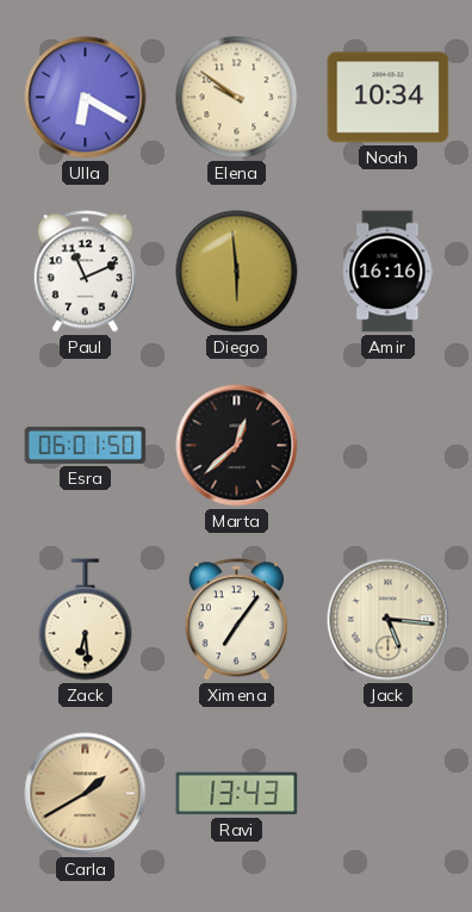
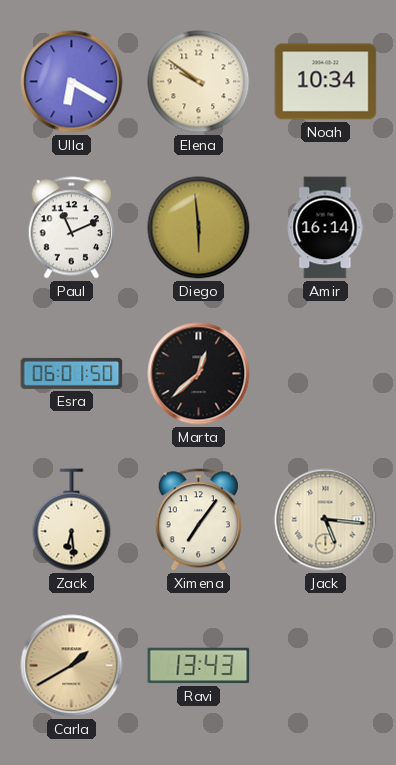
Amir: 16:16 -> 16:14 (325, 228)
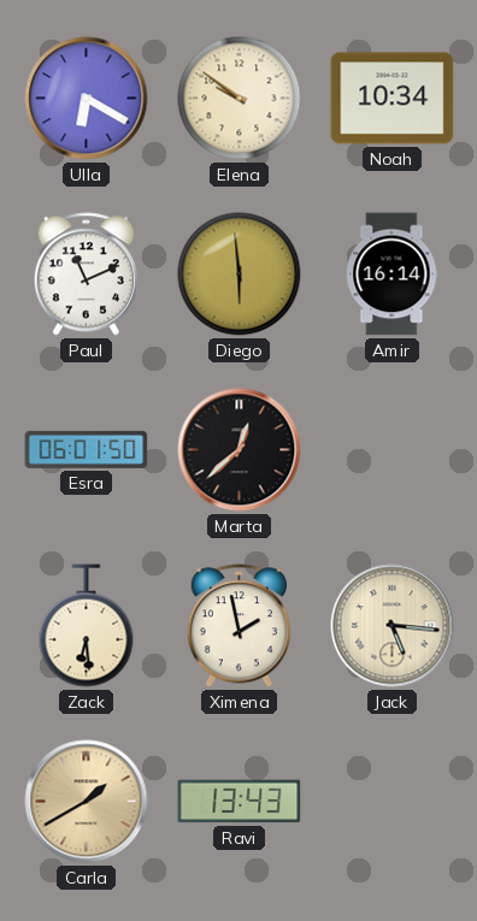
Ximena: 7:06 -> 1:58 (238, 626)
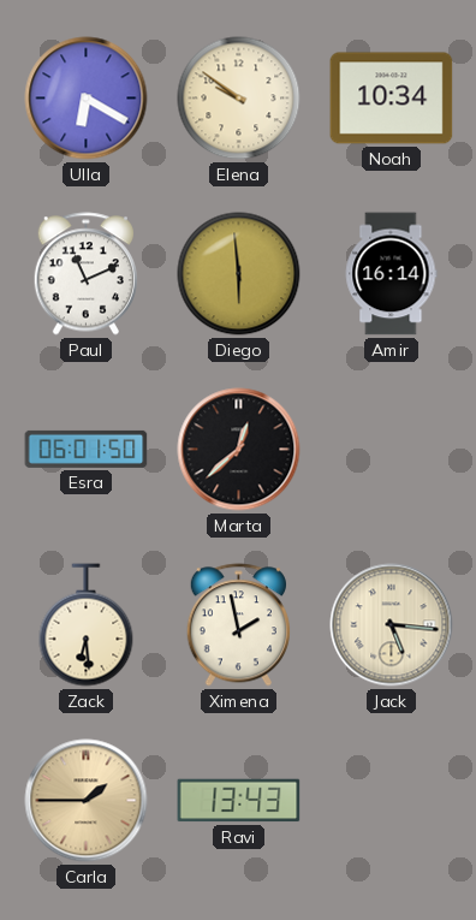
Carla: 1:40 -> 1:45 (87, 801)
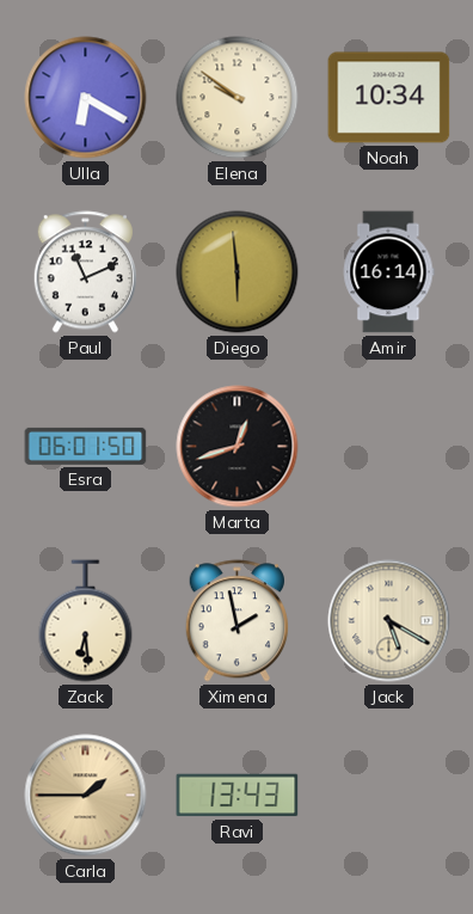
Marta: 12:38 -> 12:42 (238, 447)
Jack: 5:16 -> 5:20 (389, 621)
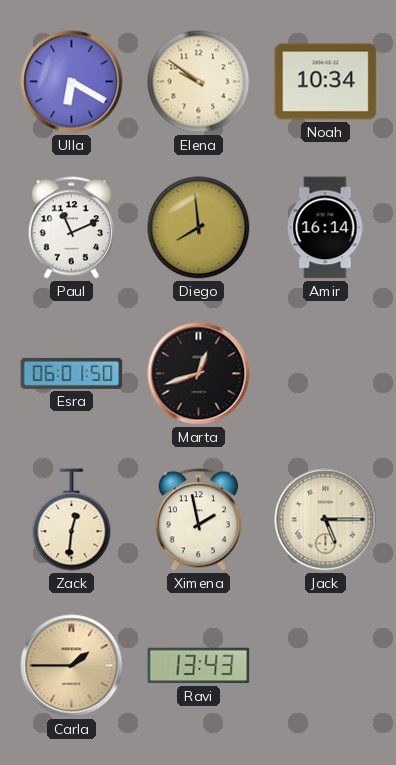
Diego: 5:59 -> 7:59 (199, 228)
Zack: 6:29 -> 12:31 (72, 520)
Jack: 5:20 -> 5:15 (326, 520)
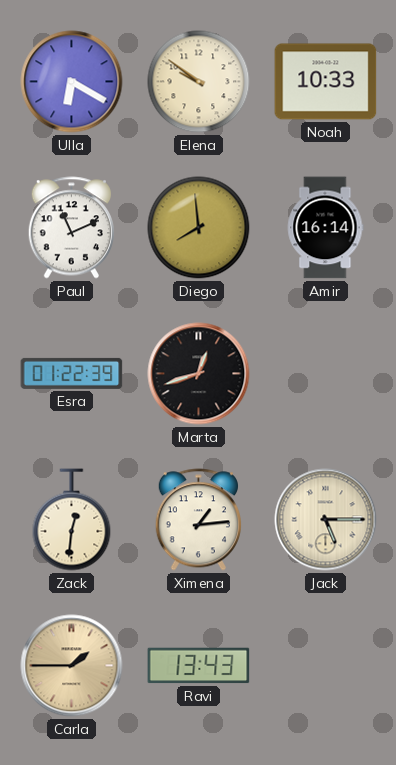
Noah: 10:34 -> 10:33 (326, 82)
Esra: 06:01 -> 01:22 (72, 373)
Ximena: 1:58 -> 1:14 (198, 520)
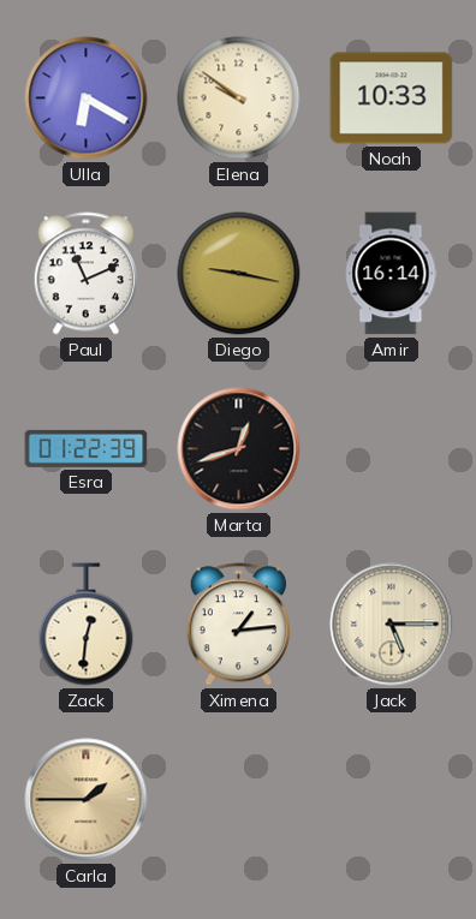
Diego: 7:59 -> 9:17 (239, 274)
Ravi: 13:43 -> none (199, 666)
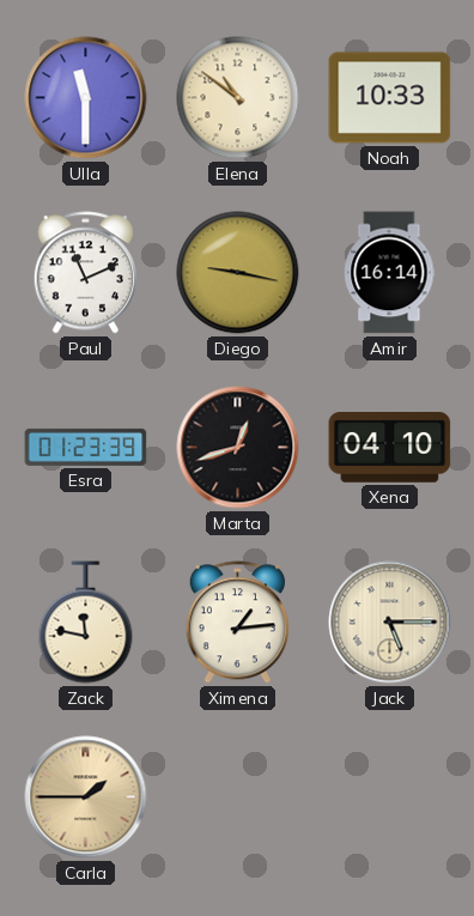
Ulla: 6:20 -> 11:30 (86, 98)
Elena: 9:51 -> 10:51 (238, 98)
Esra: 01:22 -> 01:23 (86, 447)
Xena: none -> 04:10 (390, 448)
Zack: 12:31 -> 11:47 (86, 623)
